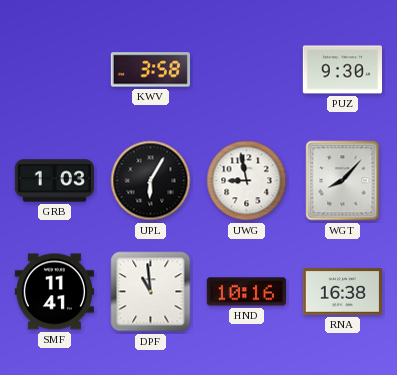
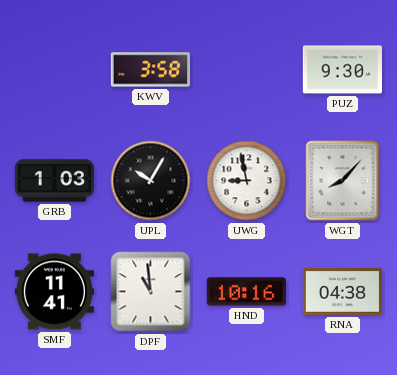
UPL: 6:05 -> 10:05 (151, 181)
RNA: 16:38 -> 04:38 (342, 292)
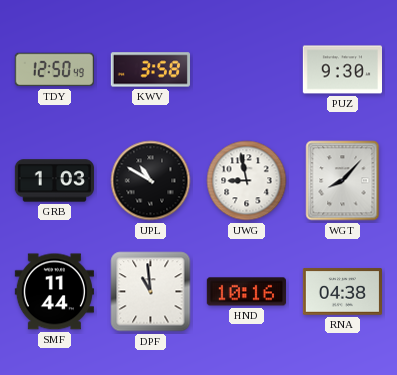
TDY: none -> 12:50 (54, 70)
UPL: 10:05 -> 10:50 (151, 181)
SMF: 11:41 -> 11:44 (54, 292)
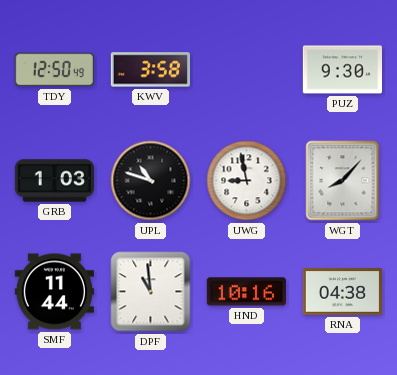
UPL: 10:50 -> 10:48 (151, 181)
